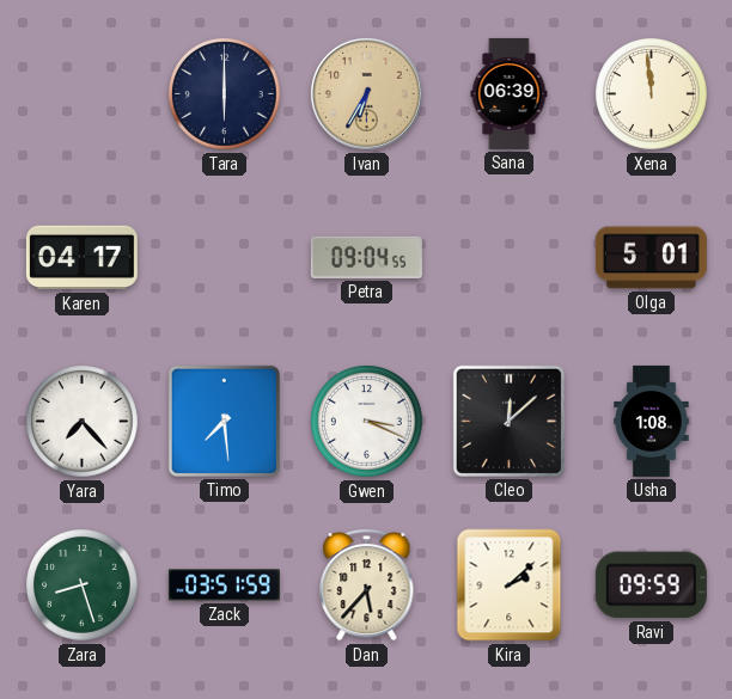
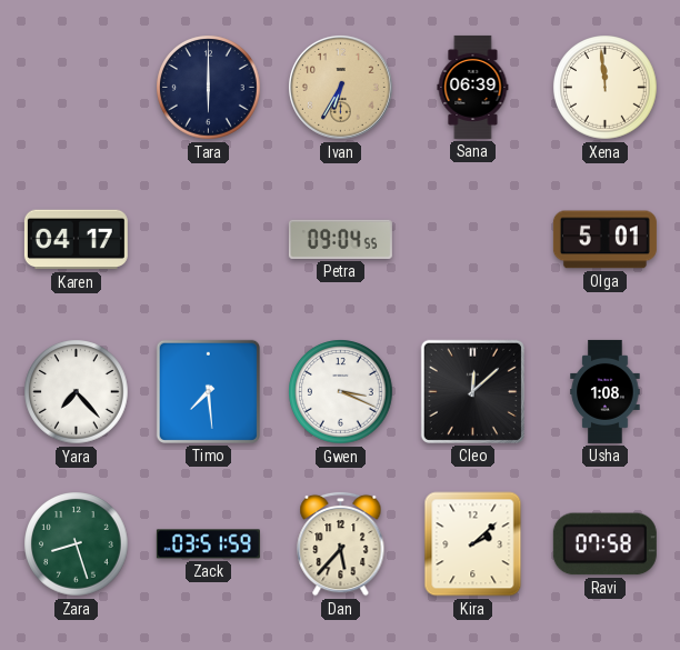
Ravi: 09:59 -> 07:58 (604, 544)
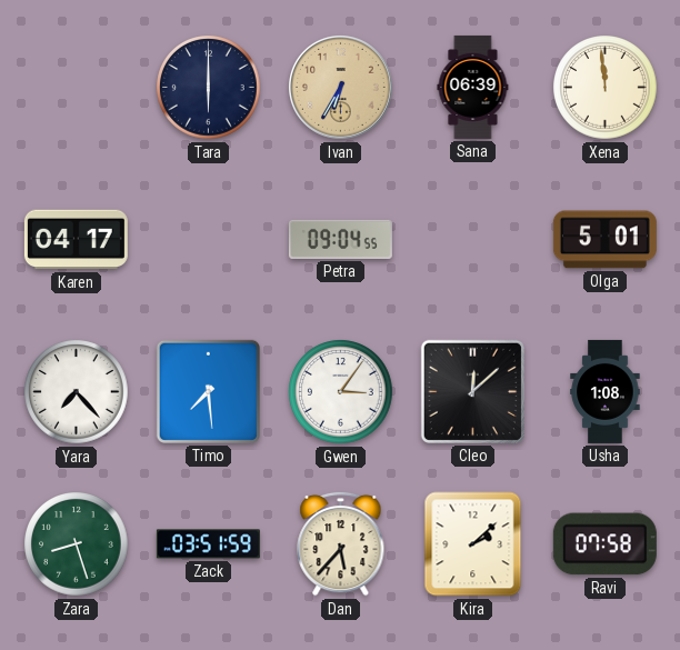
Gwen: 3:19 -> 3:06 (341, 392)
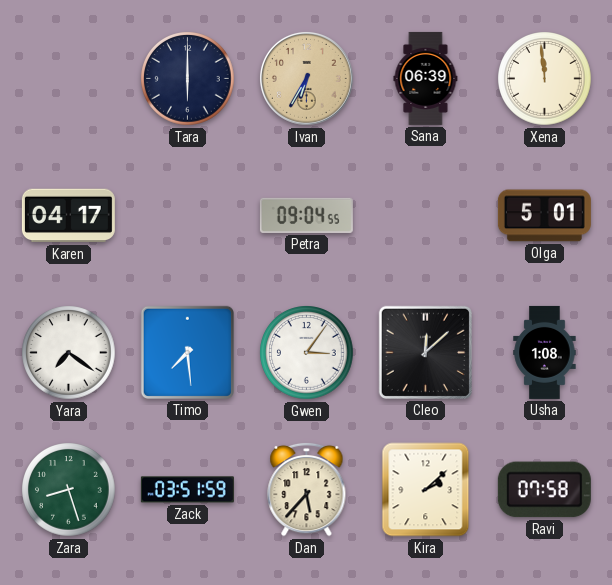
Yara: 7:23 -> 7:21 (69, 353)
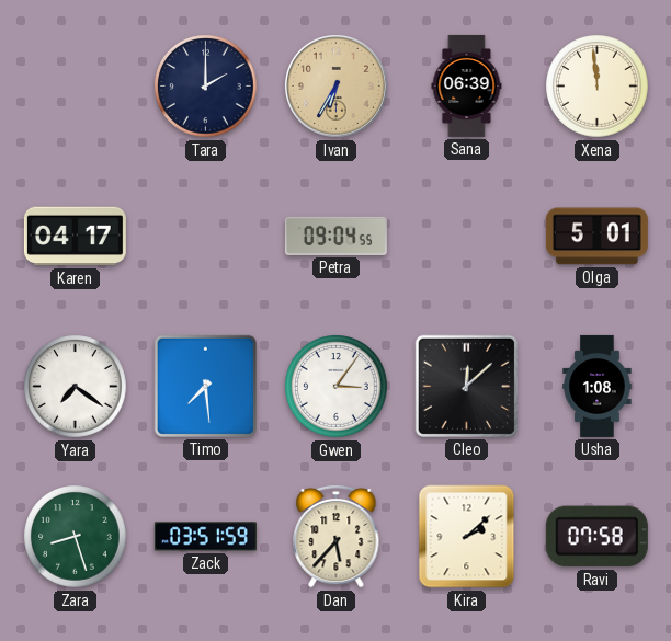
Tara: 6:00 -> 2:00 (206, 87)
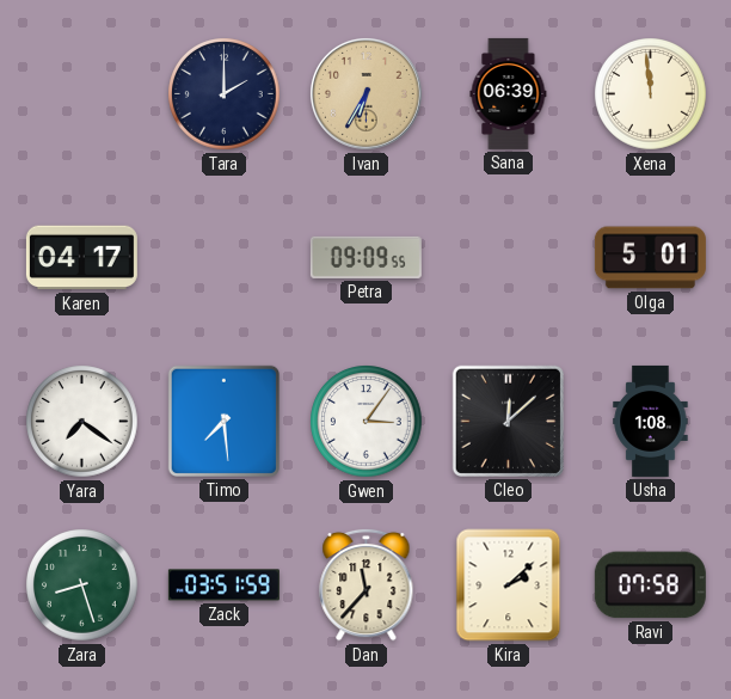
Petra: 09:04 -> 09:09 (365, 257)
Dan: 5:37 -> 11:37 (367, 584)
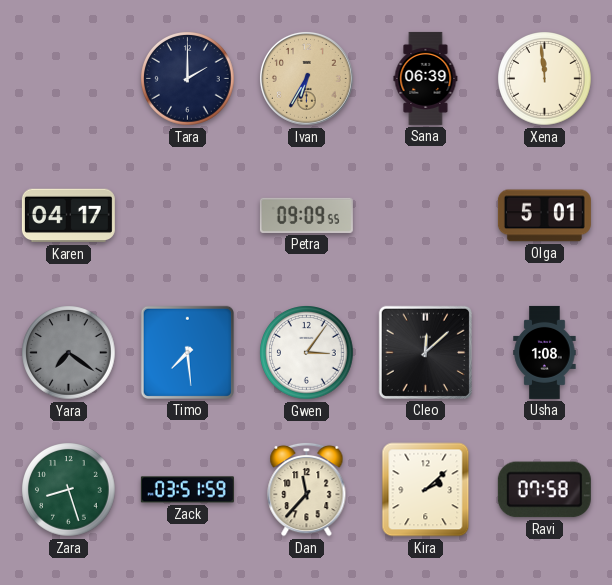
Yara dial: white -> grey (69, 353)
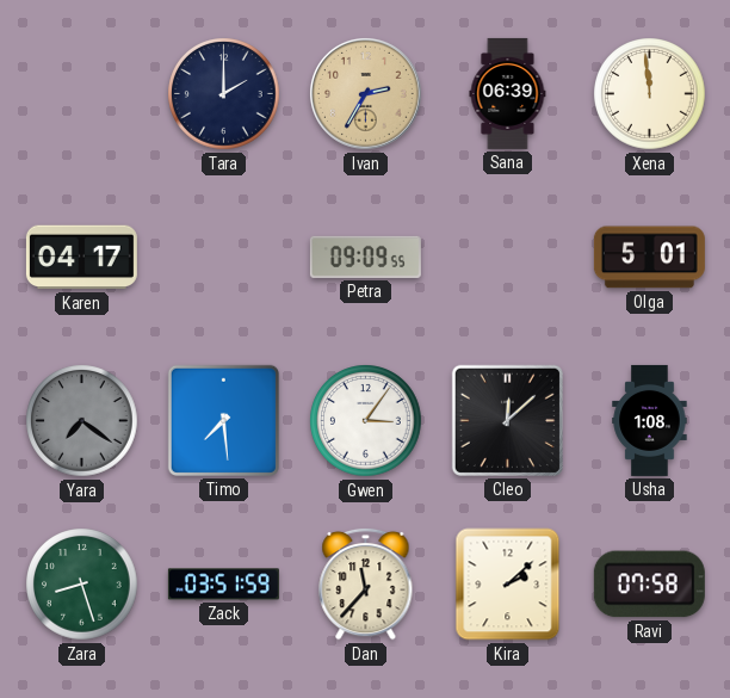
Ivan: 6:35 -> 2:35 (365, 93)
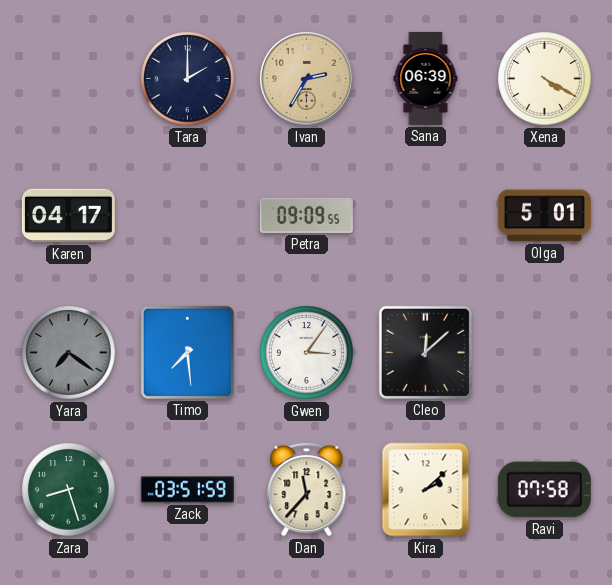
Xena: 11:59 -> 4:20 (545, 79)
Usha: 1:08 -> none (650, 420)
